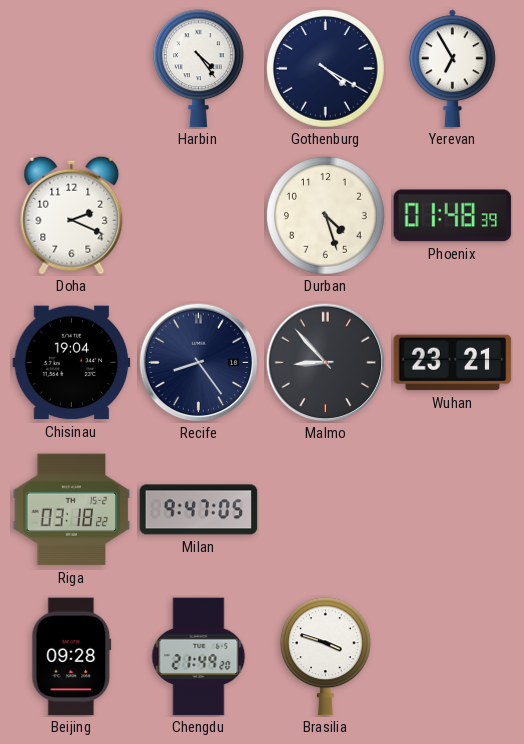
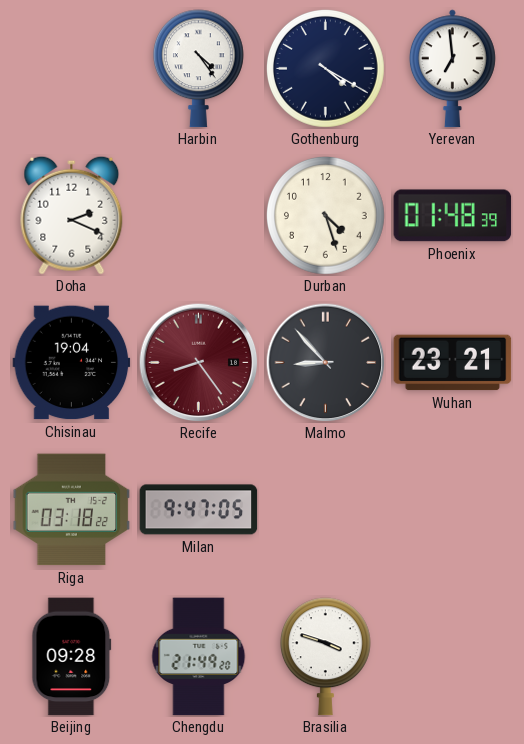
Yerevan: 6:55 -> 6:59 (452, 69)
Recife dial: navy -> burgundy (198, 362)
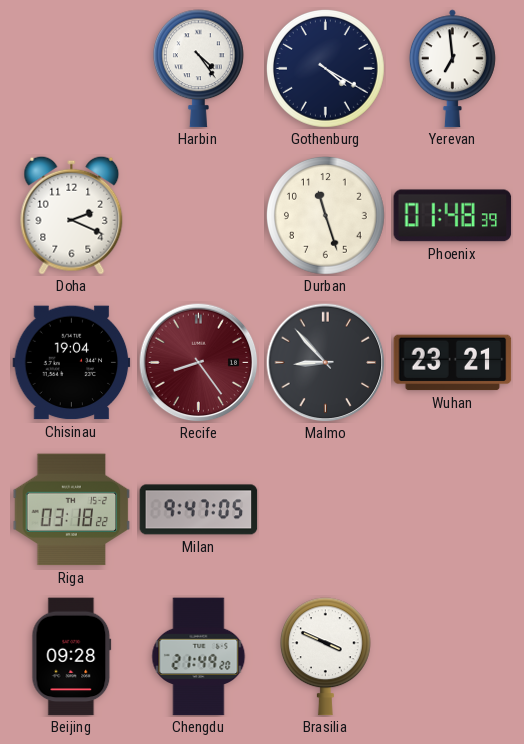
Durban: 4:27 -> 11:27 (326, 216)
Brasilia: 3:48 -> 3:49 (325, 657)
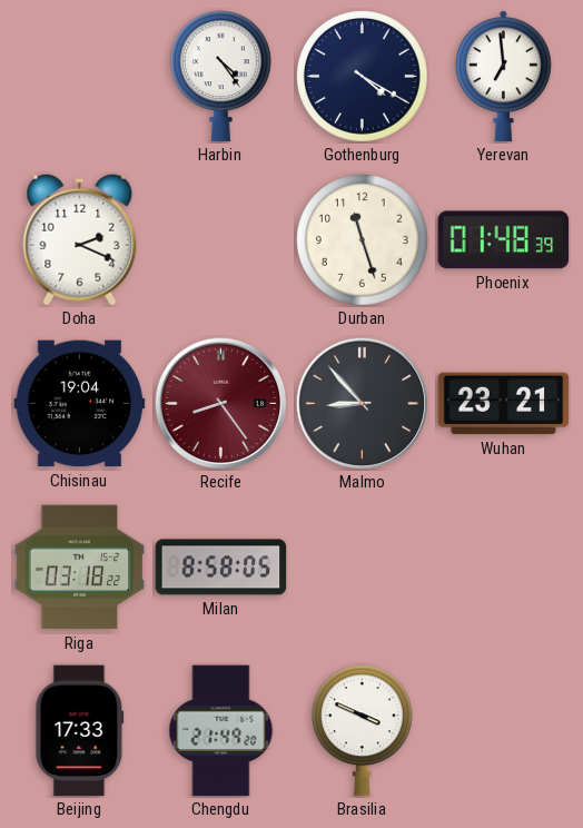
Milan: 9:47 -> 8:58 (221, 568)
Beijing: 09:28 -> 17:33 (80, 731)
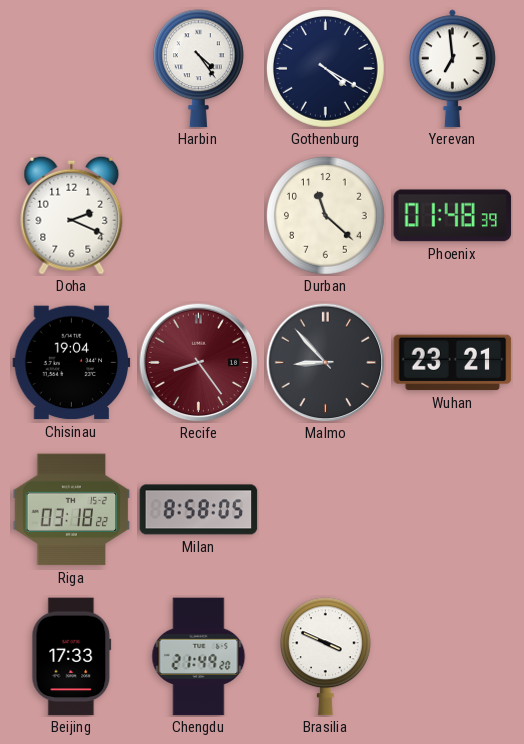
Durban: 11:27 -> 11:22 (326, 216)
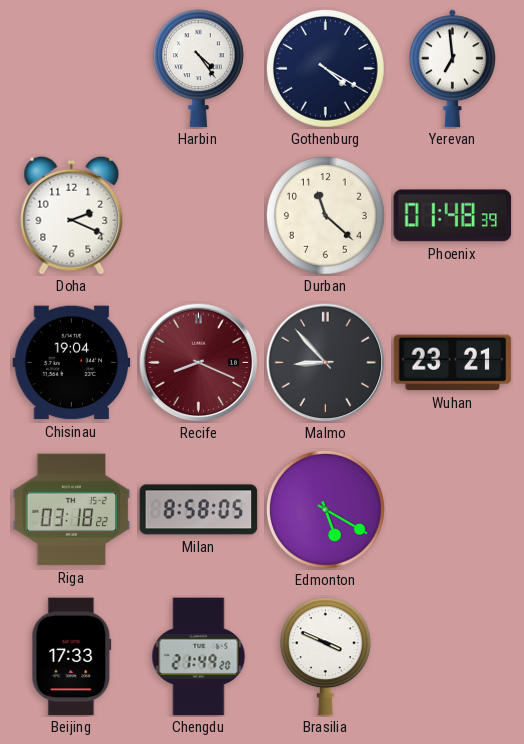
Recife: 8:24 -> 8:19 (198, 362)
Edmonton: none -> 5:20 (326, 510)
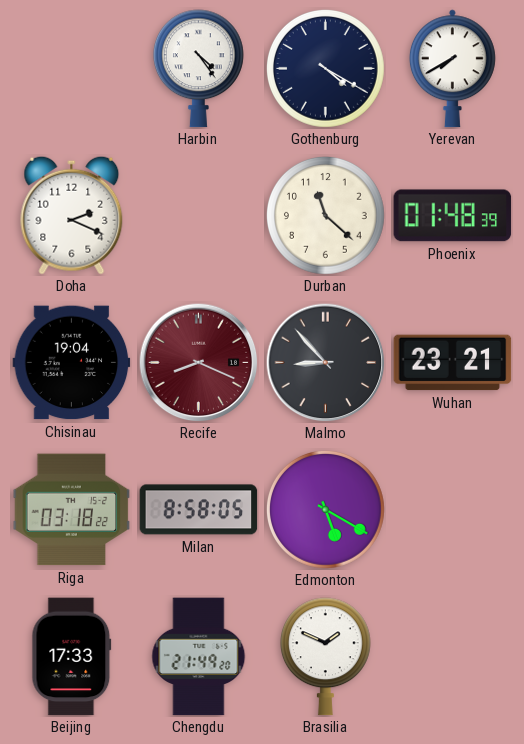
Yerevan: 6:59 -> 7:40 (452, 69)
Brasilia: 3:49 -> 1:49 (325, 657)
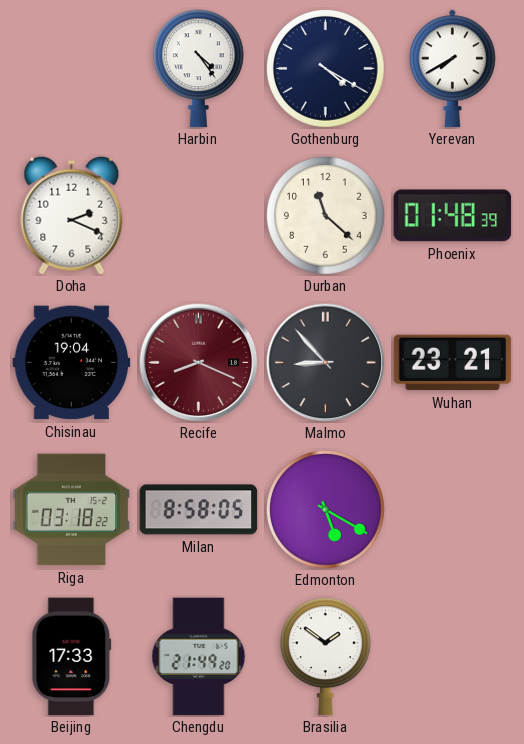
Brasilia: 1:49 -> 1:51 (325, 657)
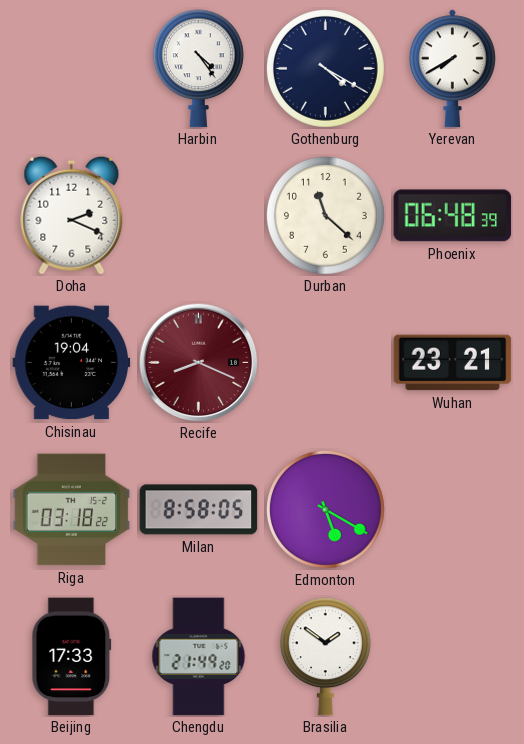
Phoenix: 01:48 -> 06:48 (453, 216)
Malmo: 8:53 -> none (325, 362)
